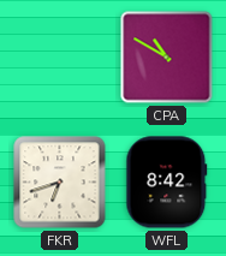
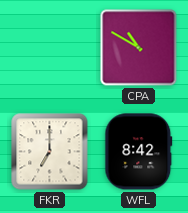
FKR: 6:42 -> 7:00 (50, 152)
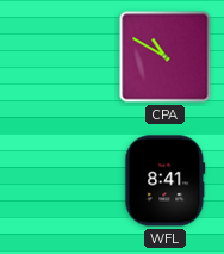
FKR: 7:00 -> none (50, 152)
WFL: 8:42 -> 8:41 (166, 181)
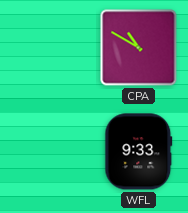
WFL: 8:41 -> 9:33 (139, 152)
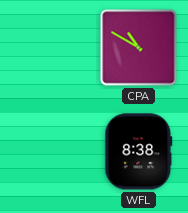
WFL: 9:33 -> 8:38 (139, 152)
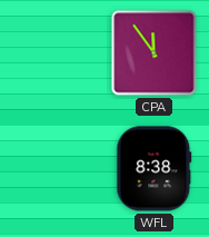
CPA: 10:50 -> 11:54 (155, 53)
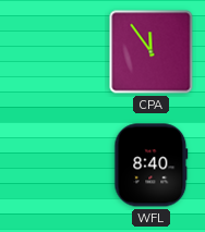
WFL: 8:38 -> 8:40 (152, 166)
